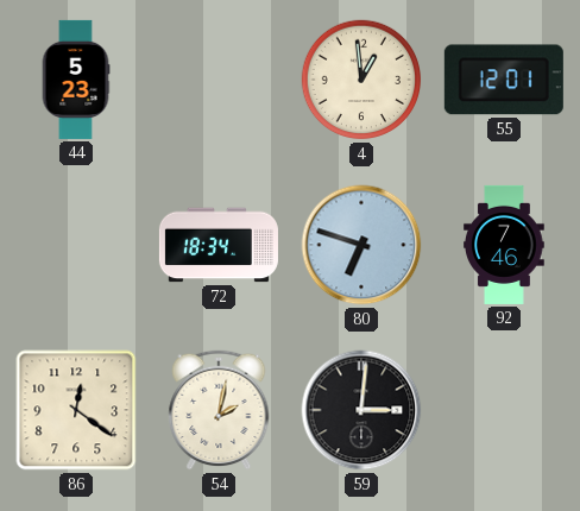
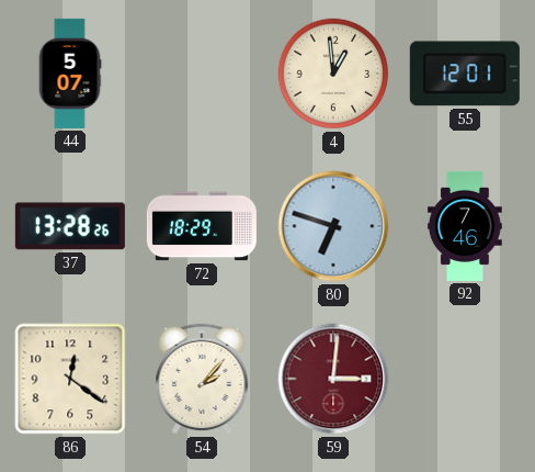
44: 5:23 -> 5:07 (70, 74)
37: none -> 13:28 (70, 226)
72: 18:34 -> 18:29 (202, 226)
54: 2:02 -> 2:07 (202, 379)
59 dial: black -> burgundy (333, 379)
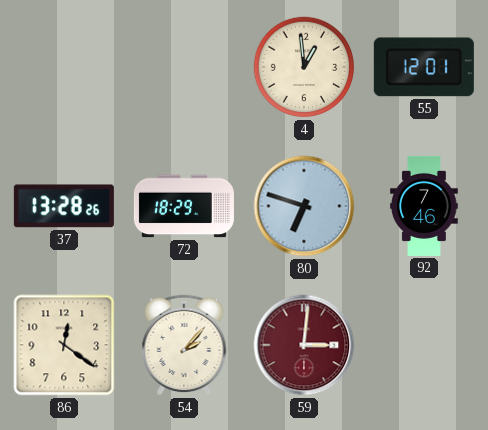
44: 5:07 -> none (70, 74)
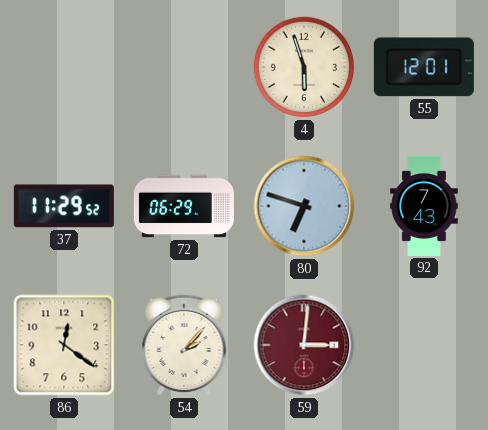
4: 12:59 -> 5:57 (304, 67)
37: 13:28 -> 11:29 (64, 206)
72: 18:29 -> 06:29 (184, 206)
92: 7:46 -> 7:43 (424, 206)
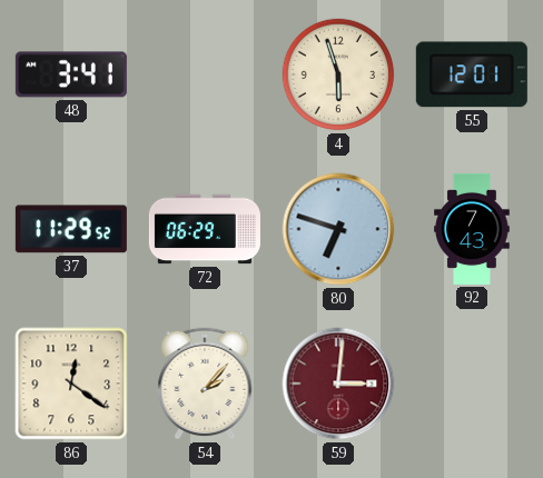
48: none -> 3:41 (71, 74)
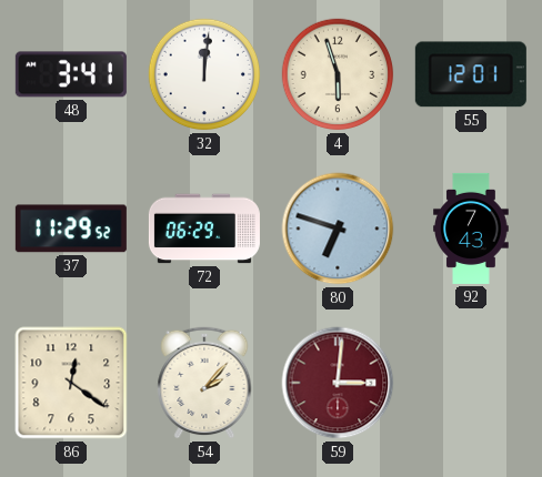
32: none -> 12:01 (204, 74)
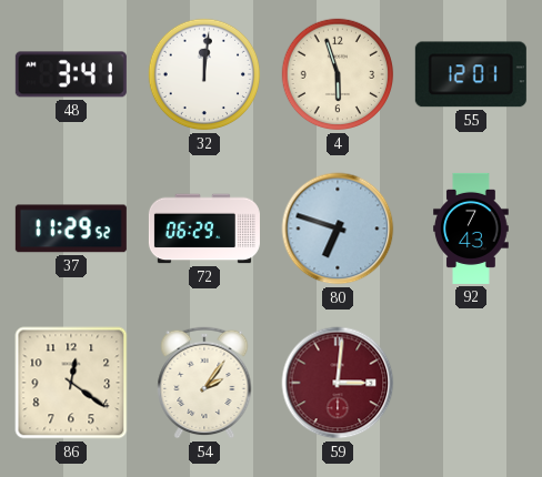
54: 2:07 -> 2:06 (204, 383)
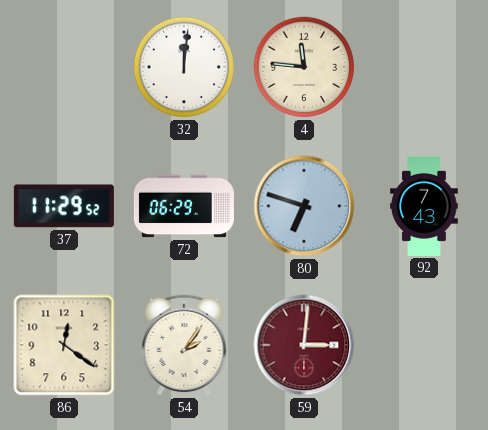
48: 3:41 -> none (71, 74)
4: 5:57 -> 11:46 (304, 67)
55: 12:01 -> none (471, 74)
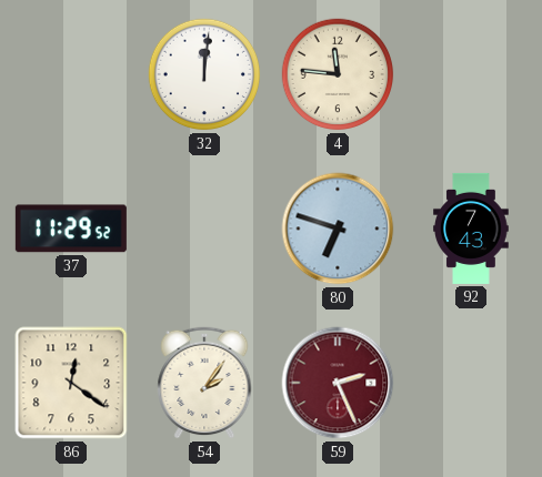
72: 06:29 -> none (184, 206)
59: 3:01 -> 2:26 (338, 383)
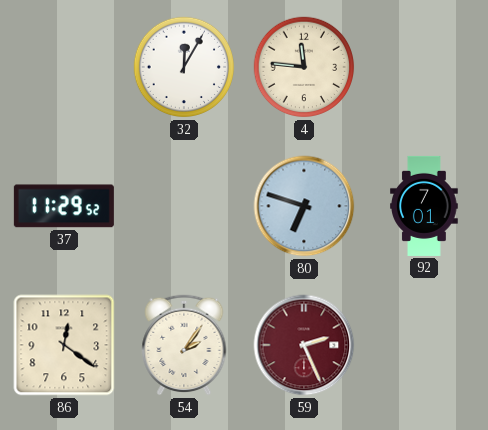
32: 12:01 -> 12:05 (184, 67)
92: 7:43 -> 7:01 (424, 206)
